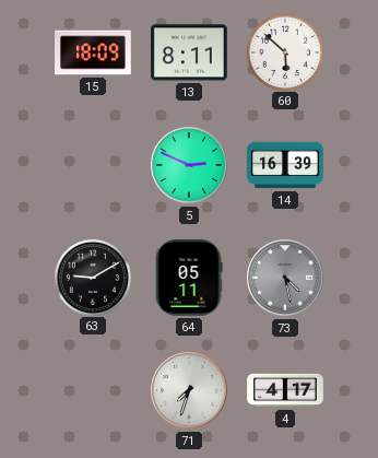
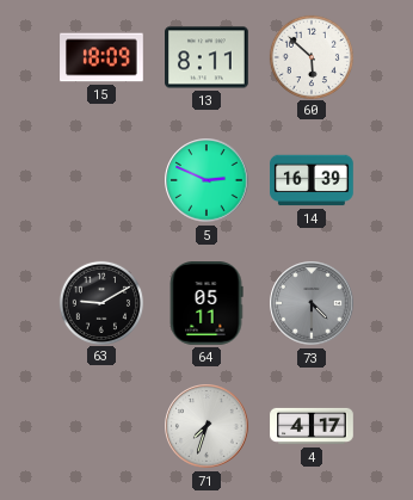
73: 4:28 -> 4:30 (312, 303)
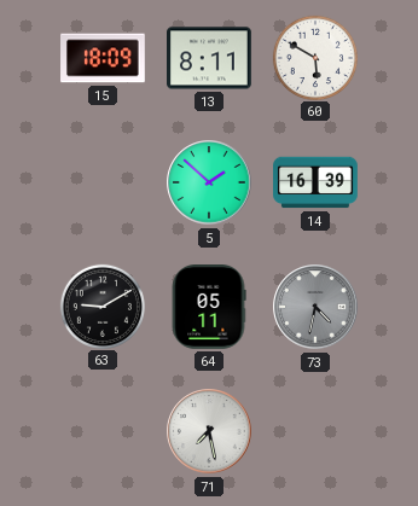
60: 5:52 -> 5:50 (314, 57)
5: 2:49 -> 1:52 (209, 182)
73: 4:30 -> 4:32 (315, 307)
71: 7:33 -> 7:28 (209, 431)
4: 4:17 -> none (312, 426)
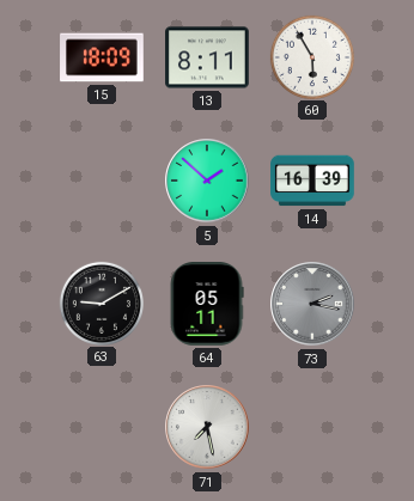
60: 5:50 -> 5:55 (311, 56)
73: 4:32 -> 2:17 (312, 304)
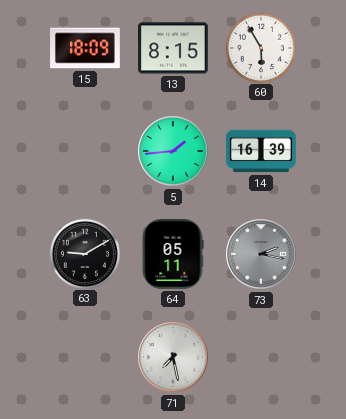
13: 8:11 -> 8:15 (173, 48)
5: 1:52 -> 1:44 (173, 151)
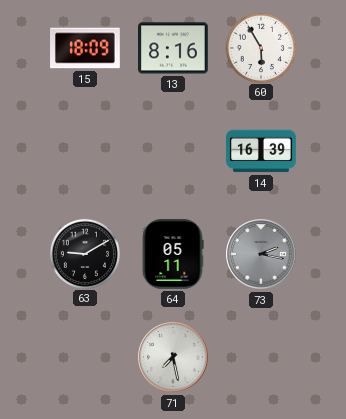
13: 8:15 -> 8:16 (173, 48)
5: 1:44 -> none (173, 151)
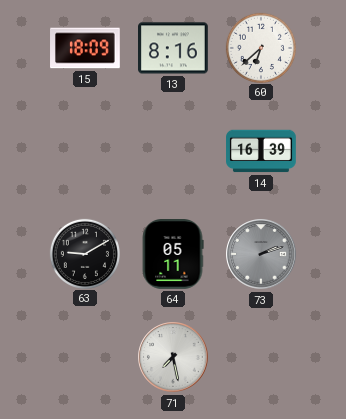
60: 5:55 -> 6:38 (260, 47)
73: 2:17 -> 2:12 (261, 254)
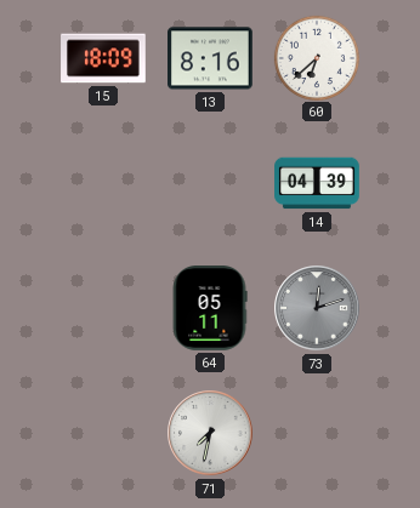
14: 16:39 -> 04:39 (317, 183)
63: 9:10 -> none (84, 253)
73: 2:12 -> 12:12 (317, 308)
71: 7:28 -> 7:32 (210, 433)
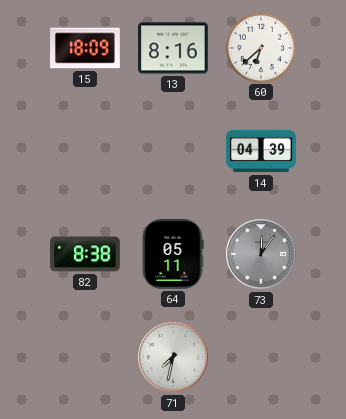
82: none -> 8:38 (85, 254)
73: 12:12 -> 12:06 (261, 254)
